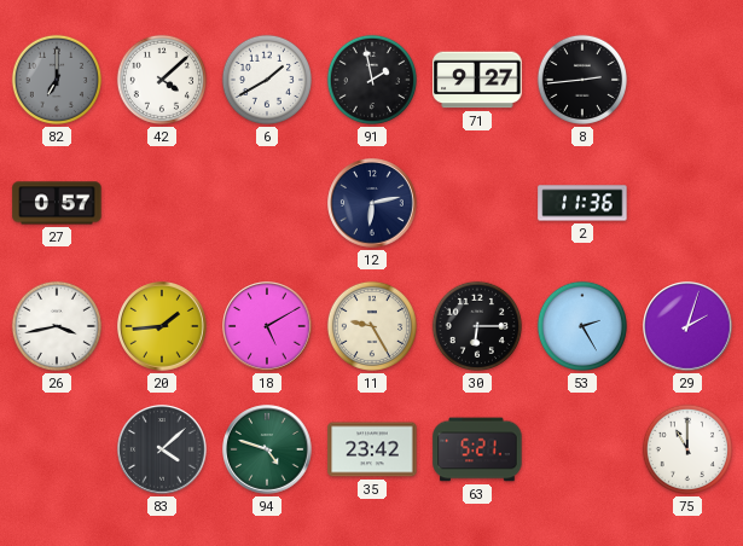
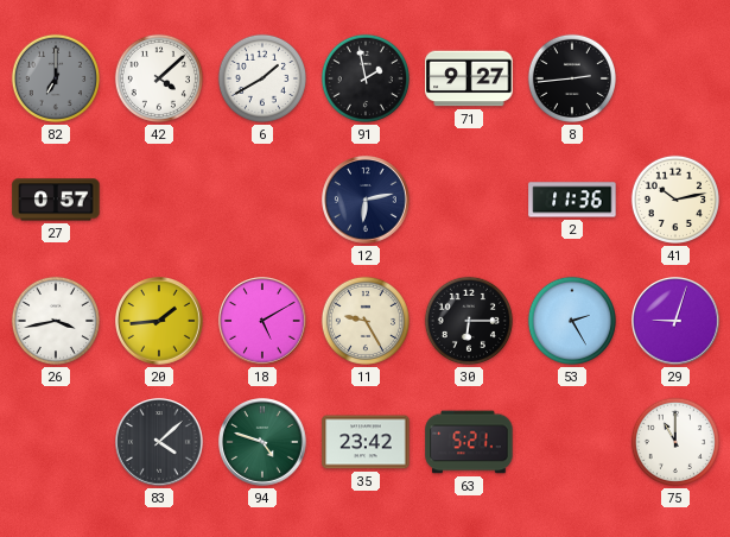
41: none -> 10:13 (675, 200)
29: 2:03 -> 9:03 (675, 321)
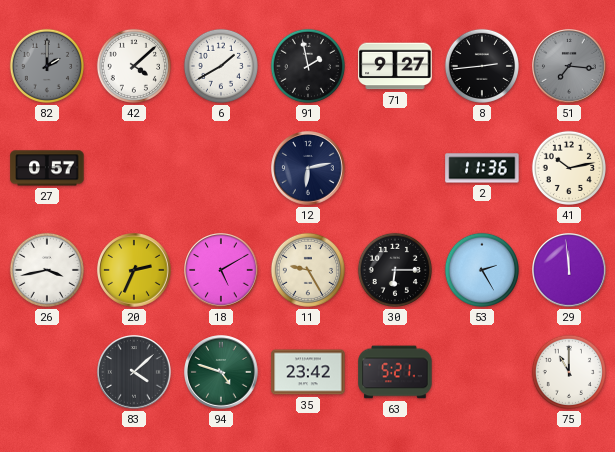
82: 7:00 -> 2:00 (47, 66)
51: none -> 7:16 (569, 66)
20: 1:44 -> 2:34 (134, 270)
29: 9:03 -> 11:59 (569, 270)
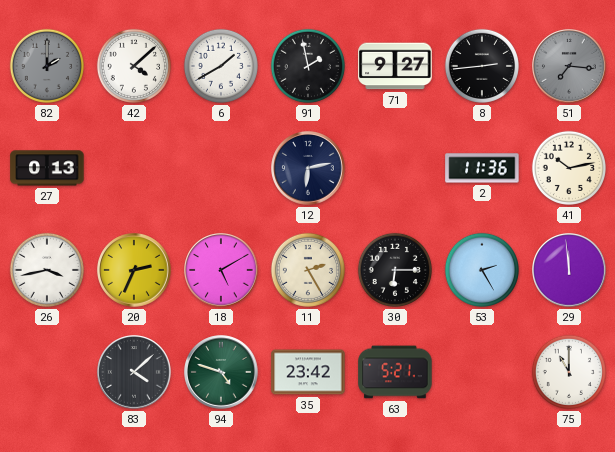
27: 0:57 -> 0:13 (47, 168)
11: 9:25 -> 2:25 (308, 270)
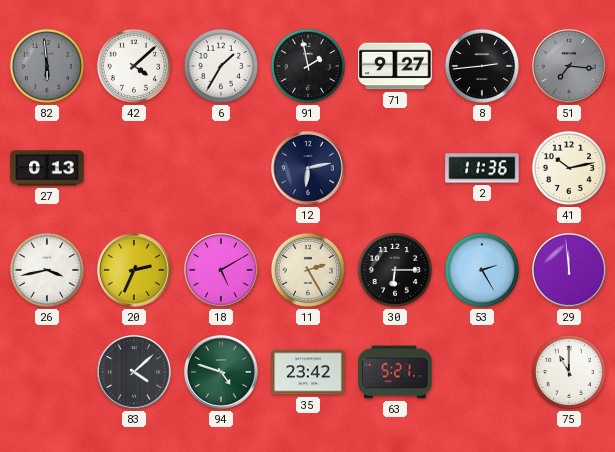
82: 2:00 -> 5:59 (47, 66)
6: 1:40 -> 1:35 (221, 66)
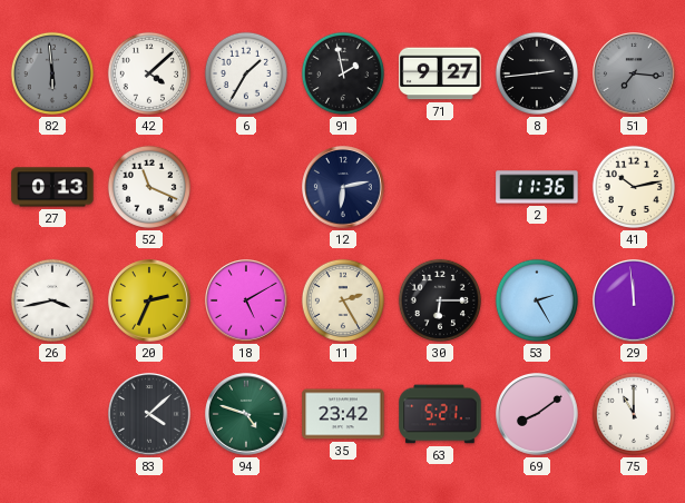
52: none -> 11:19 (149, 187)
69: none -> 8:09 (537, 414)
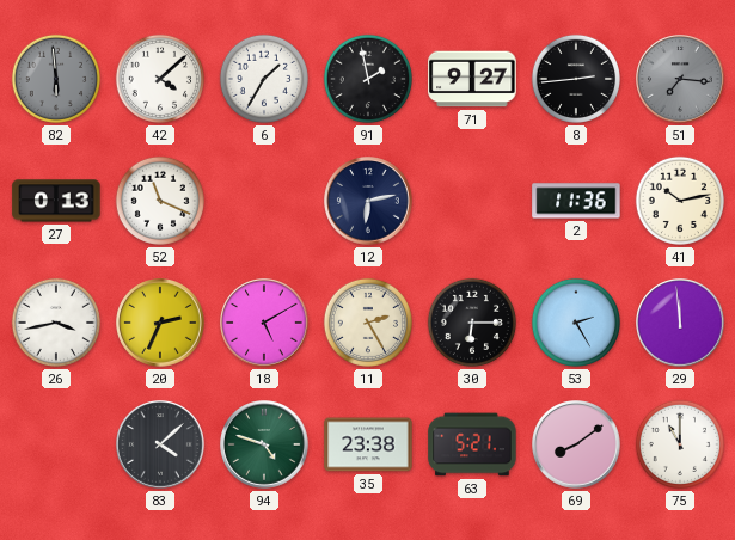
35: 23:42 -> 23:38 (368, 444)
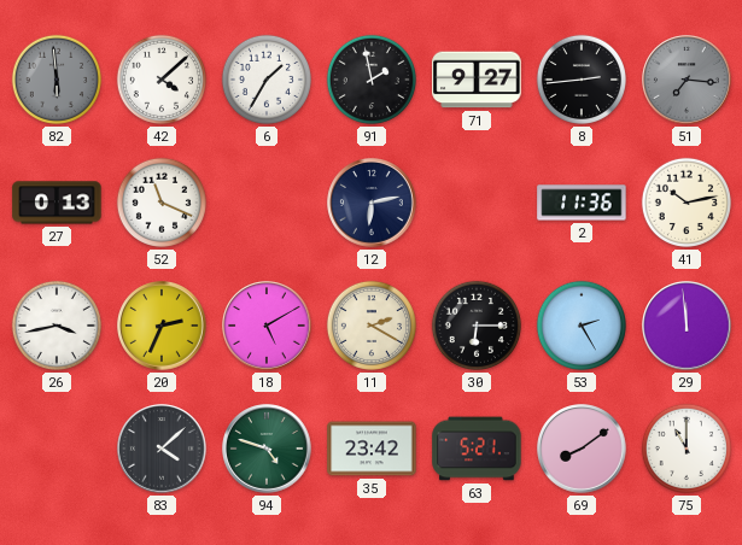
11: 2:25 -> 2:20 (372, 326)
35: 23:38 -> 23:42 (372, 449)
